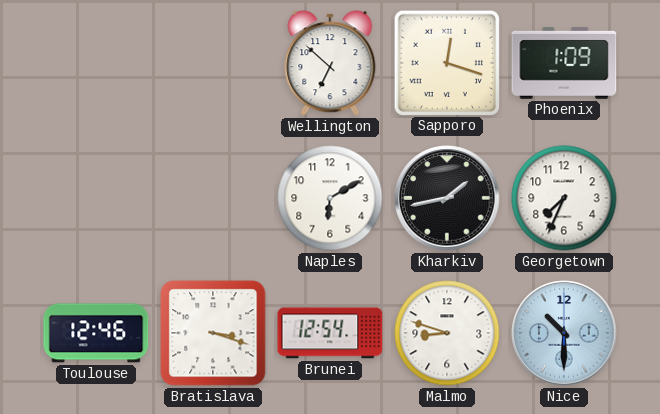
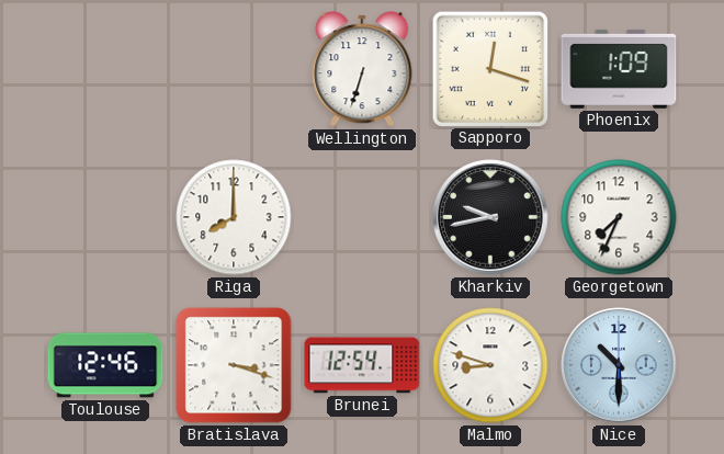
Wellington: 6:52 -> 6:33 (362, 69)
Riga: none -> 8:00 (234, 217)
Naples: 6:10 -> none (330, 198)
Kharkiv: 1:43 -> 9:43 (490, 217)
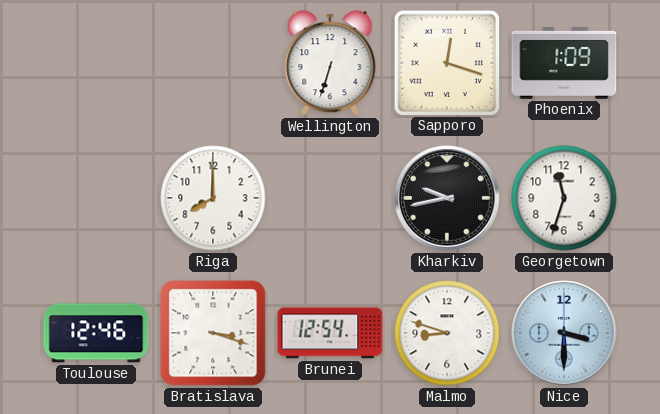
Georgetown: 7:34 -> 11:33 (564, 198)
Nice: 10:30 -> 3:30 (564, 333)
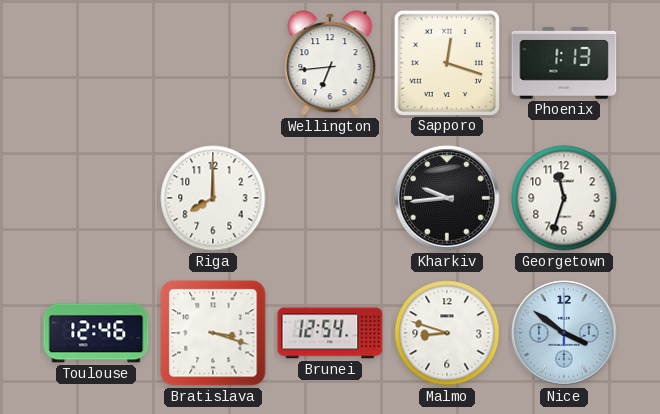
Wellington: 6:33 -> 6:44 (330, 63)
Phoenix: 1:09 -> 1:13 (564, 63)
Kharkiv: 9:43 -> 9:44 (447, 198)
Nice: 3:30 -> 3:51 (564, 333)
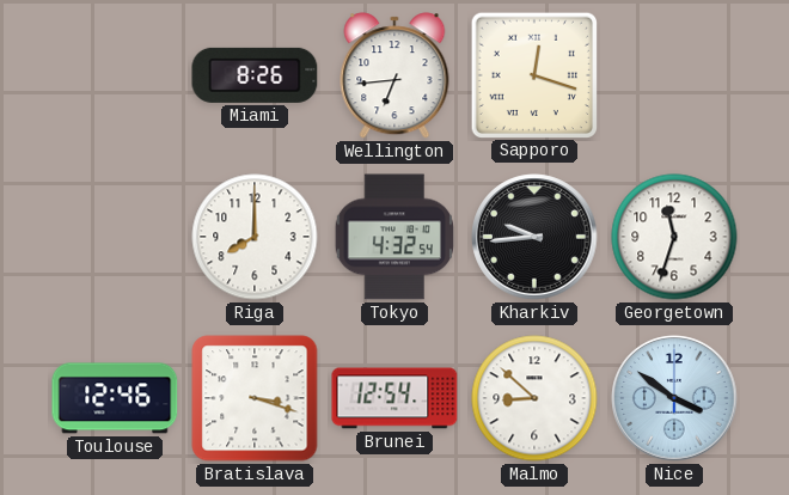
Miami: none -> 8:26 (255, 75)
Phoenix: 1:13 -> none (564, 63)
Tokyo: none -> 4:32 (395, 237)
Malmo: 8:48 -> 8:52 (534, 398)
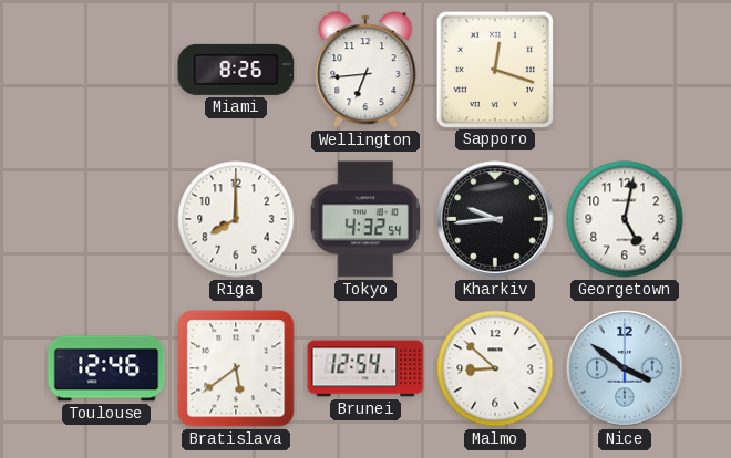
Georgetown: 11:33 -> 5:02 (625, 219)
Bratislava: 3:18 -> 5:39 (236, 368)
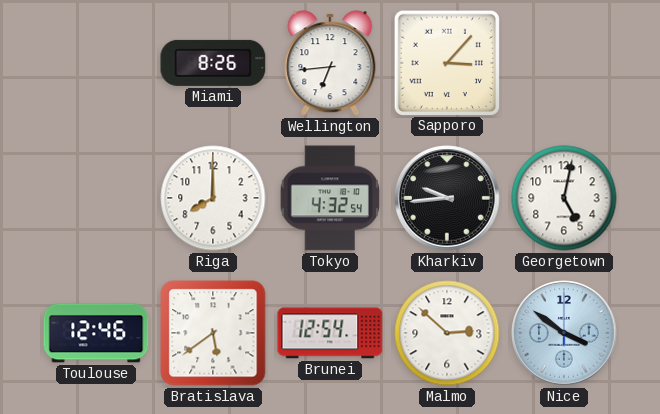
Sapporo: 12:18 -> 3:07 (446, 62)
Malmo: 8:52 -> 2:52 (447, 333)
